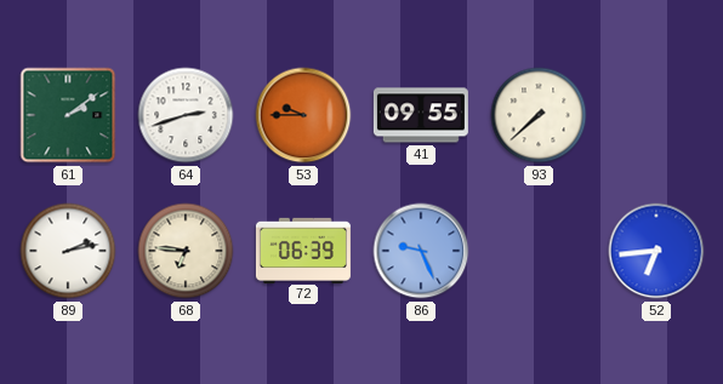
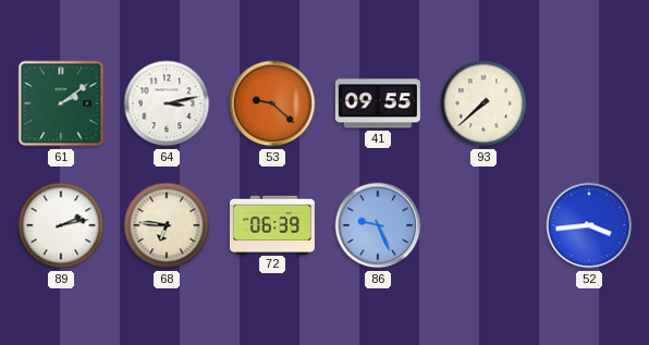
64: 2:42 -> 3:13 (167, 103)
53: 9:45 -> 9:22 (272, 103)
52: 6:44 -> 3:44 (589, 225)
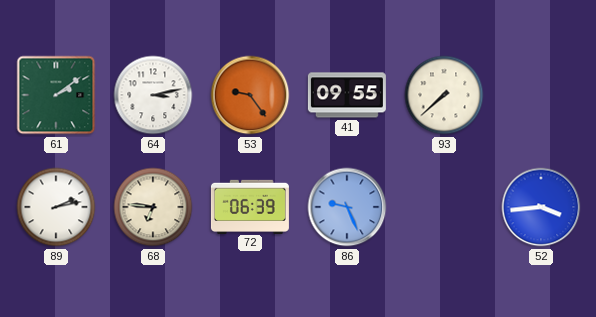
53: 9:22 -> 9:24 (250, 95)
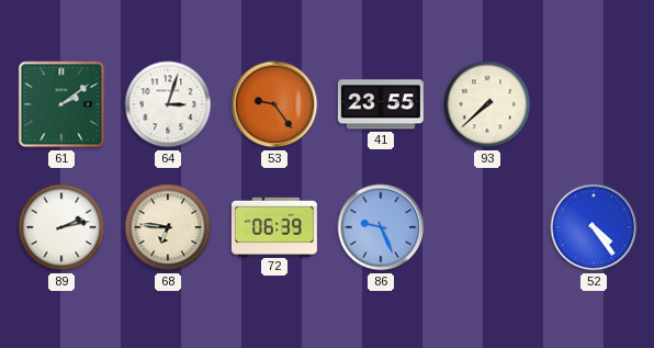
64: 3:13 -> 3:03 (168, 104)
41: 09:55 -> 23:55 (381, 104)
52: 3:44 -> 4:24 (594, 227)
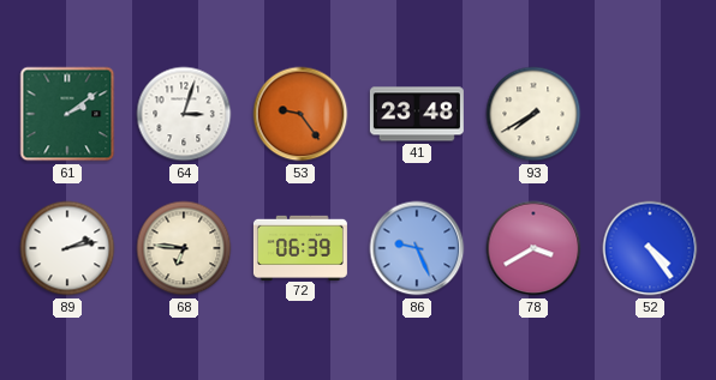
41: 23:55 -> 23:48 (417, 114)
93: 7:38 -> 7:40 (533, 114)
78: none -> 3:40 (533, 248)
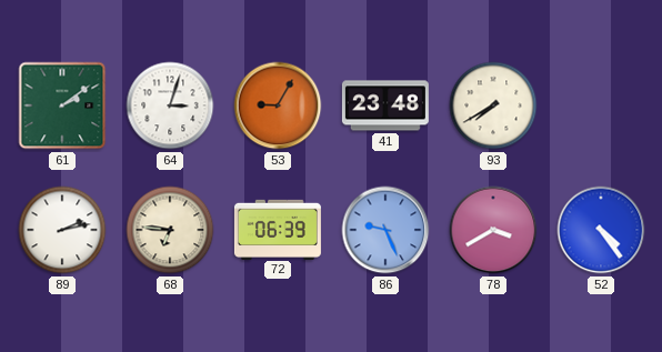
53: 9:24 -> 9:05 (278, 105)
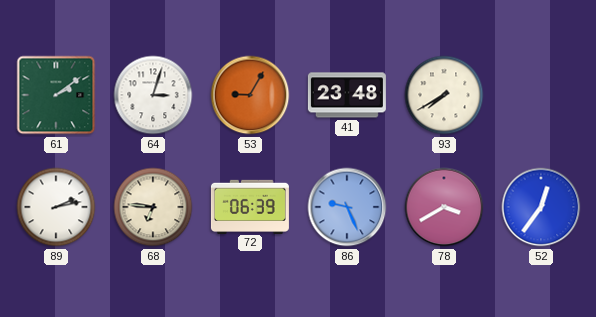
52: 4:24 -> 12:36 (541, 207)
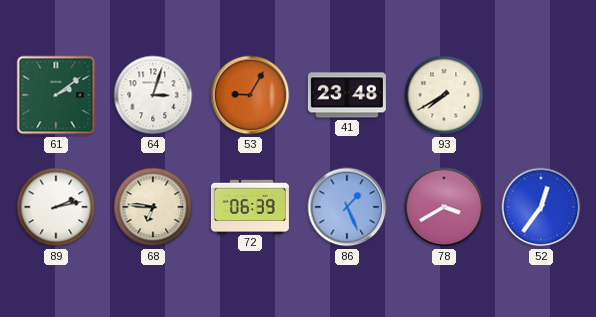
86: 9:26 -> 1:26 (347, 207)
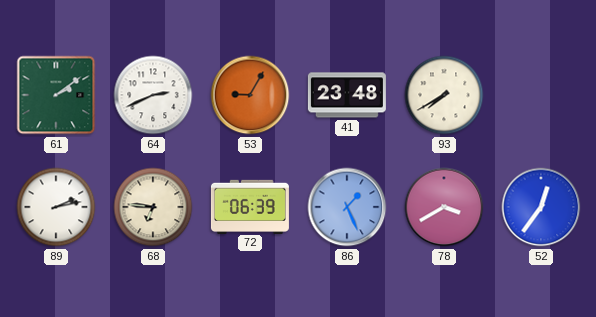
64: 3:03 -> 2:41 (153, 95)
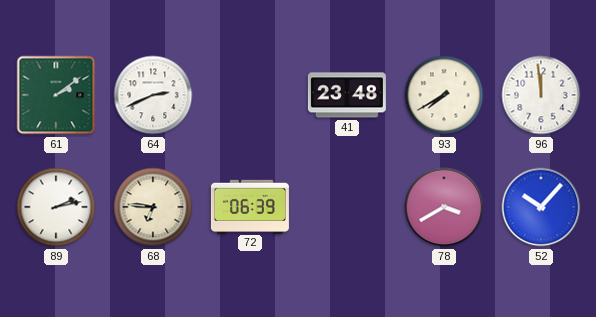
53: 9:05 -> none (250, 95)
96: none -> 11:59 (541, 95)
86: 1:26 -> none (347, 207)
52: 12:36 -> 10:07 (541, 207)
